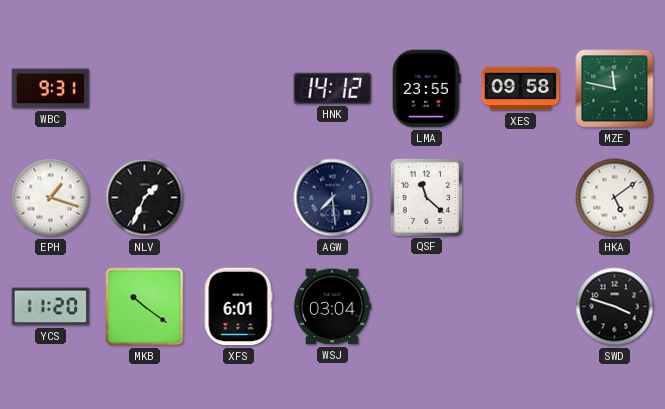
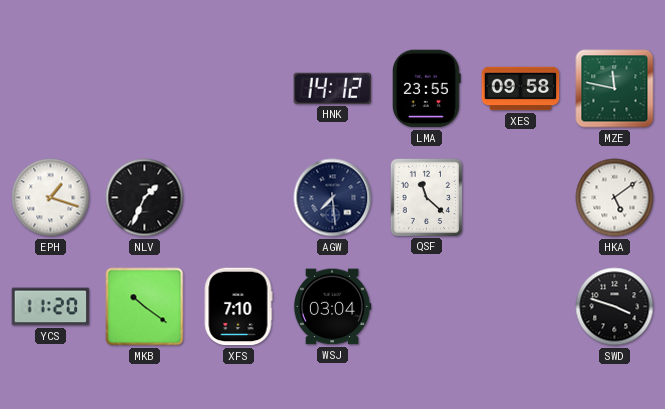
WBC: 9:31 -> none (51, 89)
XFS: 6:01 -> 7:10 (238, 307)
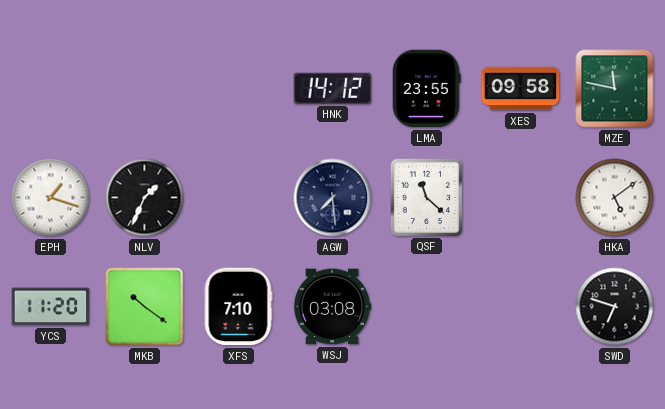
WSJ: 03:04 -> 03:08 (332, 307)
SWD: 3:48 -> 6:48 (615, 307)
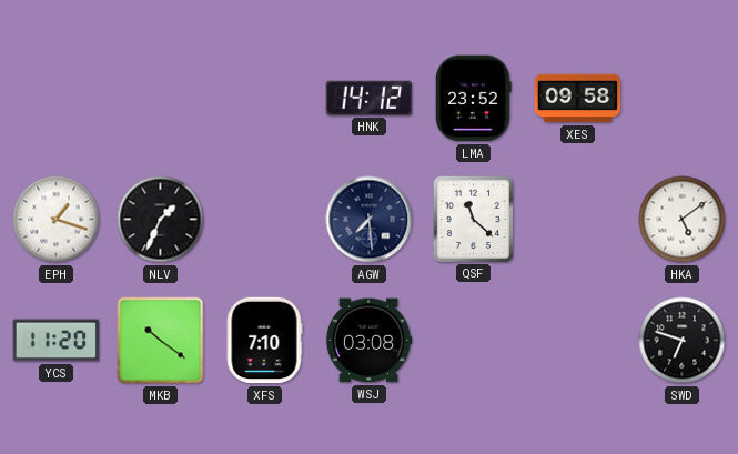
LMA: 23:55 -> 23:52 (474, 99)
MZE: 11:47 -> none (615, 89)
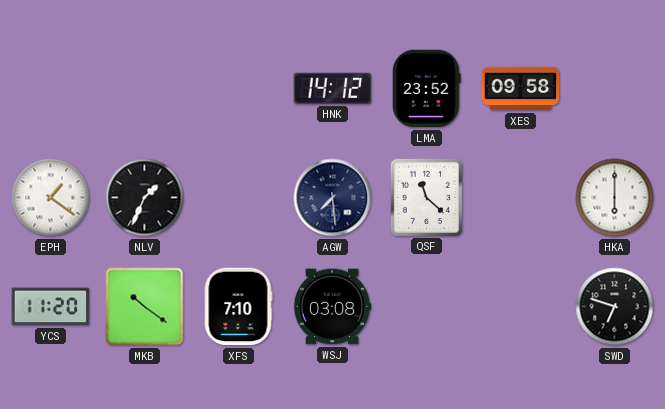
EPH: 1:18 -> 1:21 (51, 198)
HKA: 5:09 -> 6:00 (615, 198)
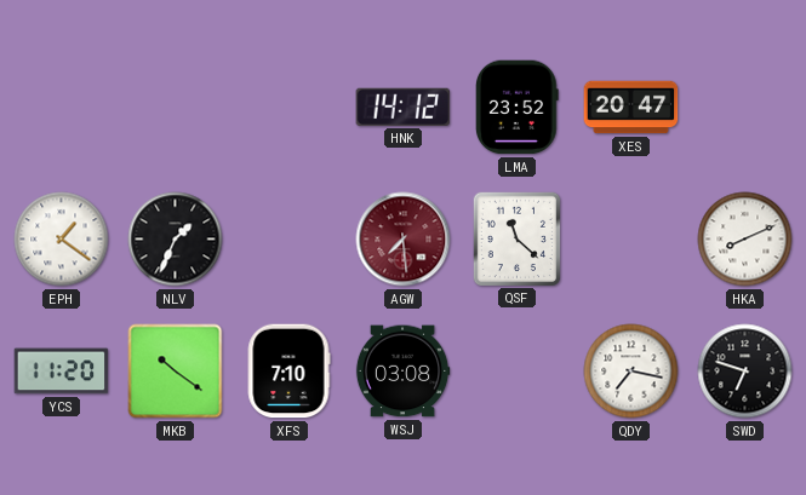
XES: 09:58 -> 20:47 (631, 108)
AGW dial: navy -> burgundy (404, 240)
HKA: 6:00 -> 8:11 (745, 240)
QDY: none -> 7:17 (631, 372)
